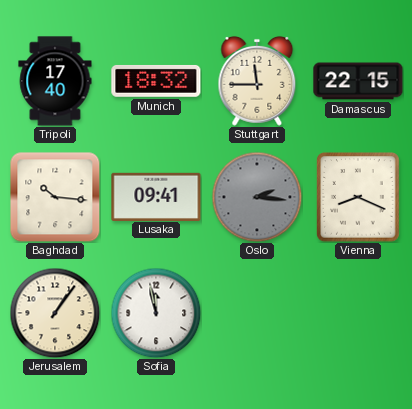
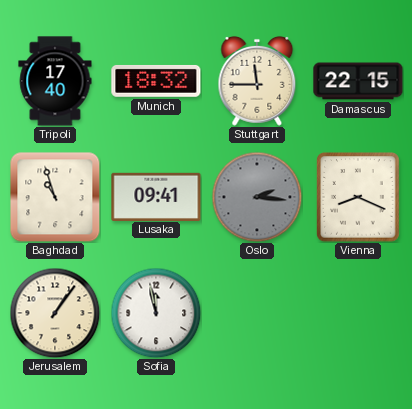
Baghdad: 10:16 -> 10:57 (55, 197)
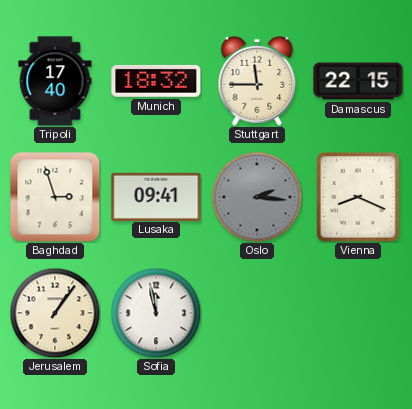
Baghdad: 10:57 -> 2:57 (55, 197)
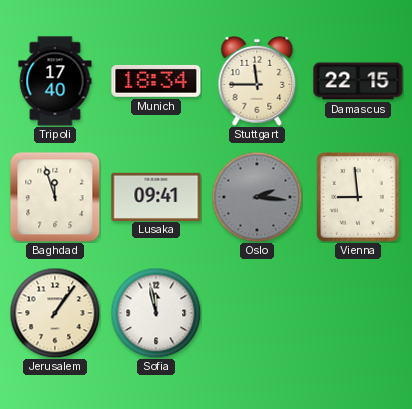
Munich: 18:32 -> 18:34 (156, 81)
Baghdad: 2:57 -> 11:57 (55, 197)
Vienna: 8:19 -> 8:59 (359, 197)
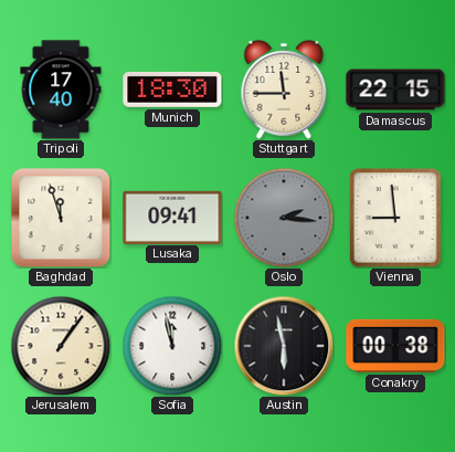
Munich: 18:34 -> 18:30 (172, 90)
Austin: none -> 5:58 (284, 346)
Conakry: none -> 00:38 (395, 346)
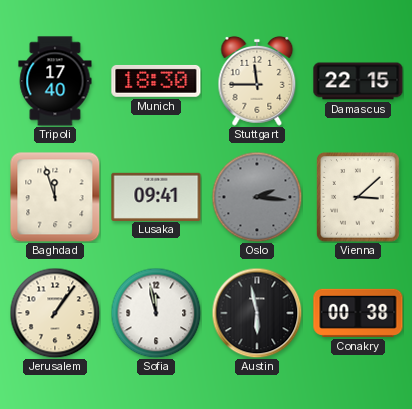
Vienna: 8:59 -> 3:08 (359, 197)
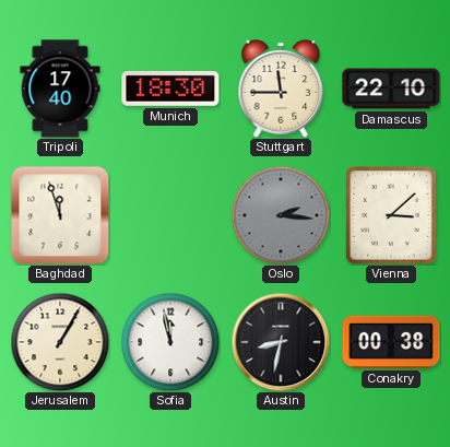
Damascus: 22:15 -> 22:10 (391, 89)
Lusaka: 09:41 -> none (156, 196)
Jerusalem: 1:06 -> 1:05 (60, 342)
Austin: 5:58 -> 8:32 (281, 342)
